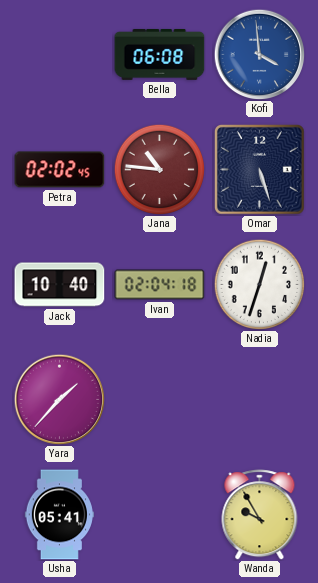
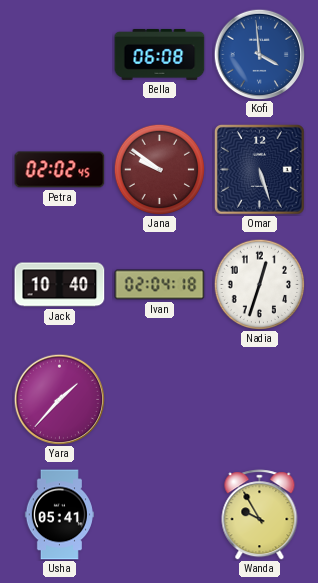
Jana: 10:46 -> 9:51 (159, 169)
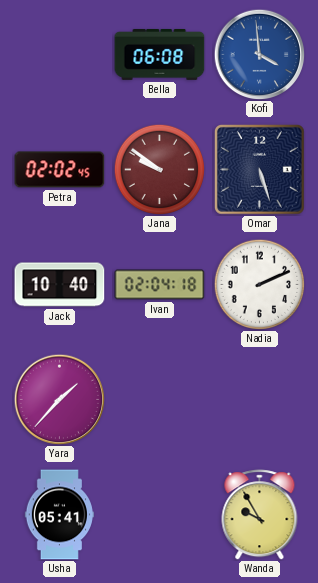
Nadia: 12:33 -> 2:11 (259, 284)
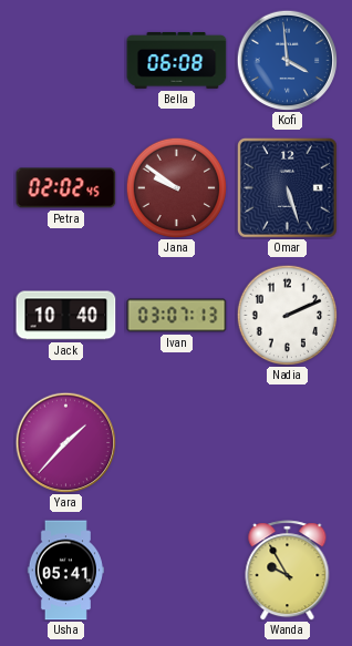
Ivan: 02:04 -> 03:07 (177, 316)
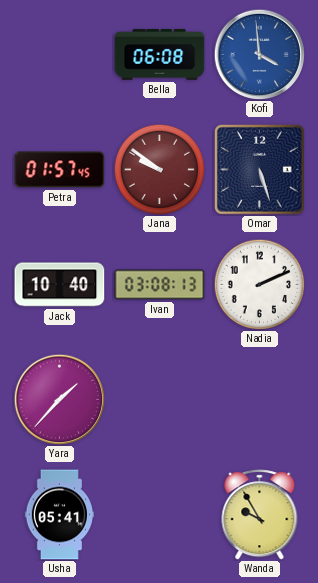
Petra: 02:02 -> 01:57 (60, 170)
Ivan: 03:07 -> 03:08 (160, 285)
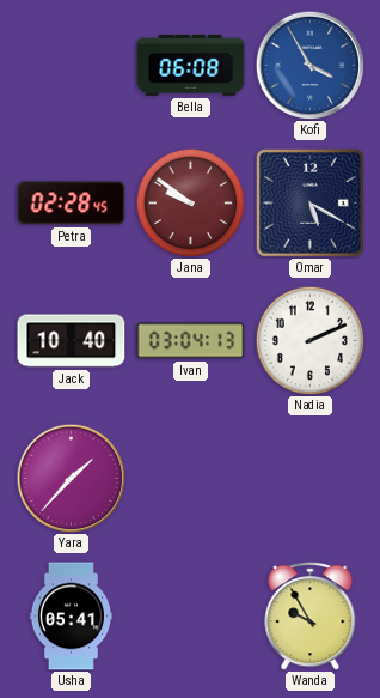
Kofi: 3:59 -> 3:55 (309, 65)
Petra: 01:57 -> 02:28 (72, 204)
Omar: 5:27 -> 5:20 (309, 202)
Ivan: 03:08 -> 03:04 (191, 341)
